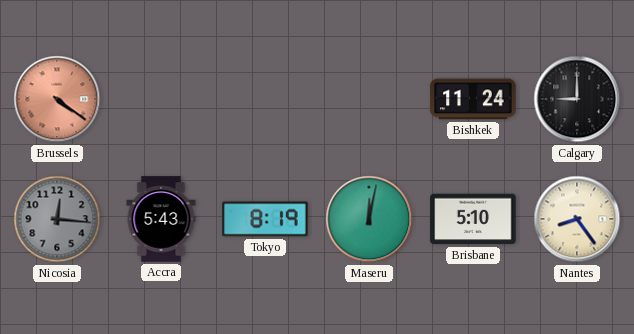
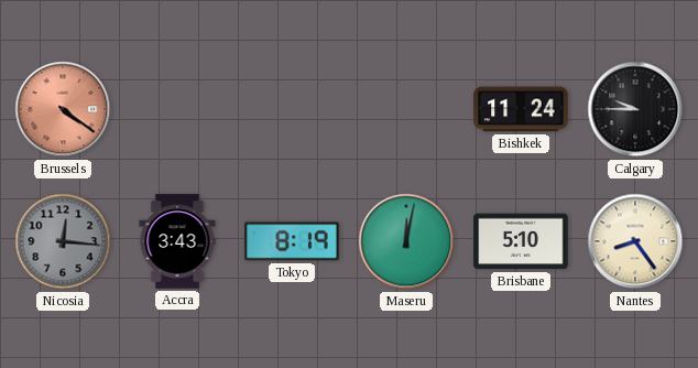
Calgary: 9:00 -> 9:45 (635, 109)
Accra: 5:43 -> 3:43 (177, 241)
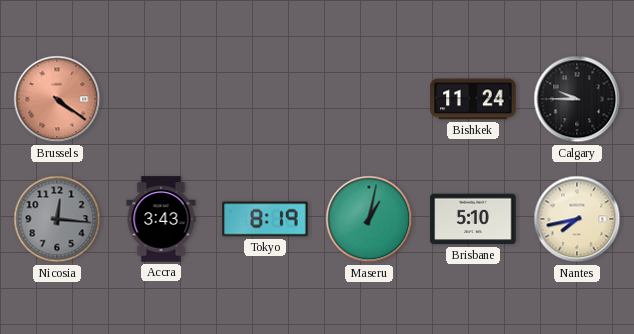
Maseru: 12:02 -> 1:02 (369, 219)
Nantes: 8:24 -> 7:43 (577, 219)
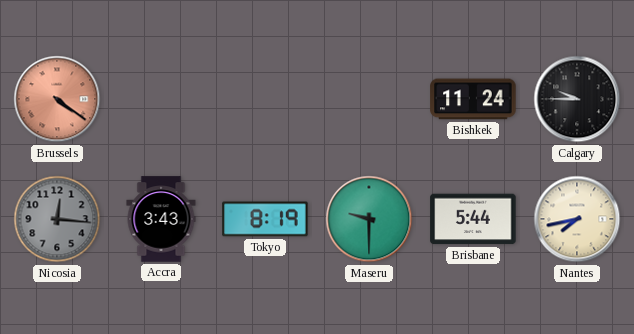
Maseru: 1:02 -> 9:30 (369, 219)
Brisbane: 5:10 -> 5:44 (473, 219)
